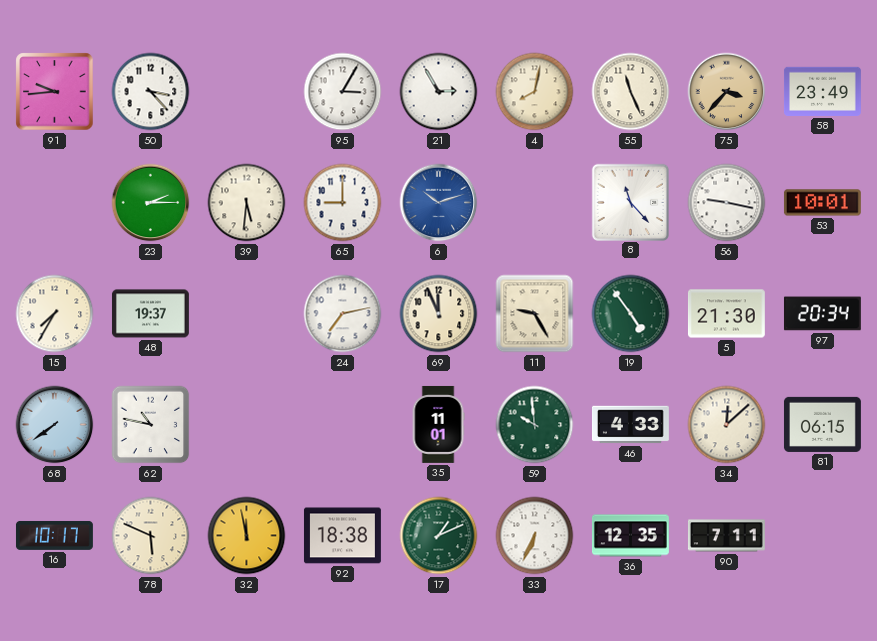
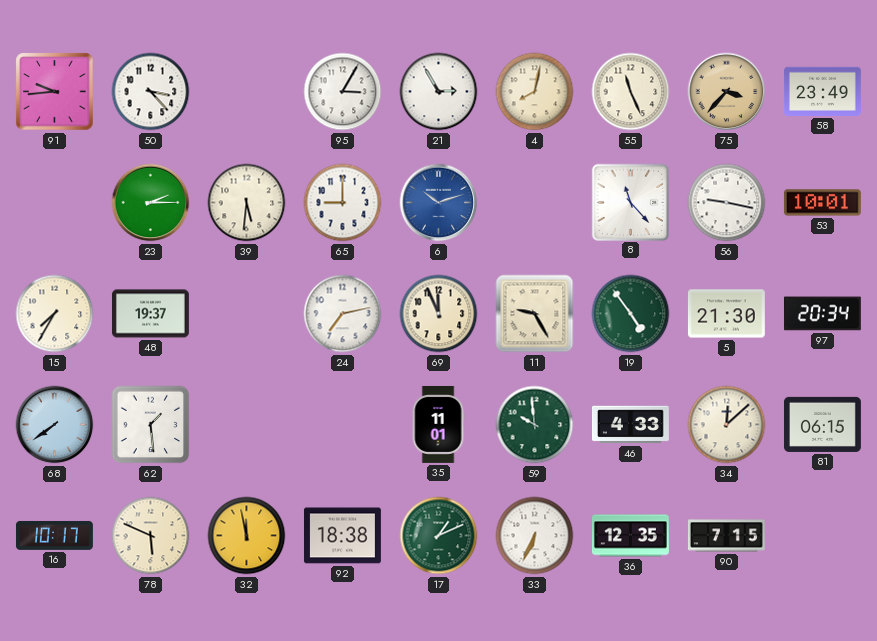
62: 10:47 -> 1:29 (151, 425)
90: 7:11 -> 7:15 (726, 536)
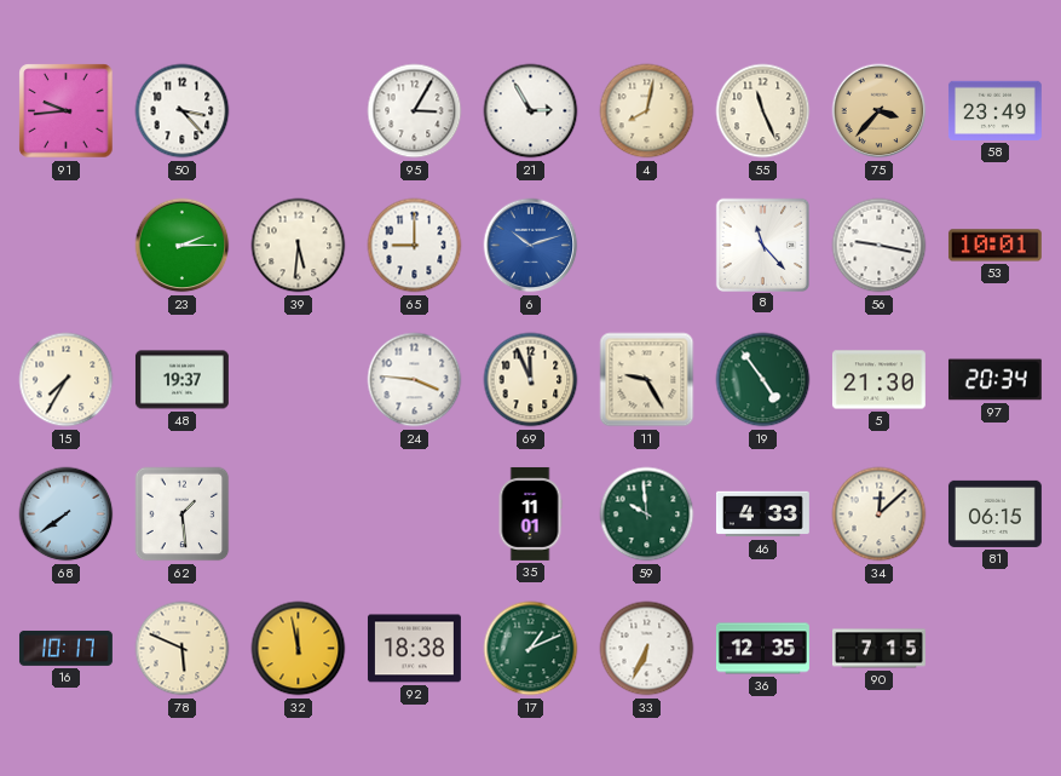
24: 7:13 -> 3:46 (415, 380)
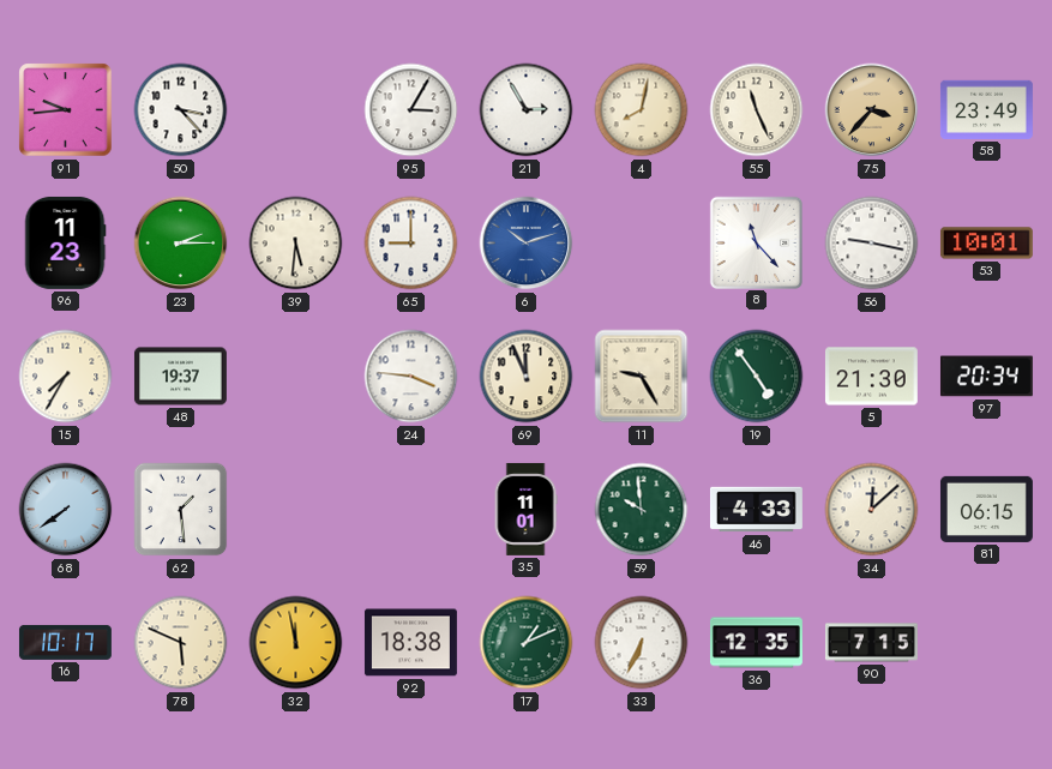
96: none -> 11:23 (65, 242)
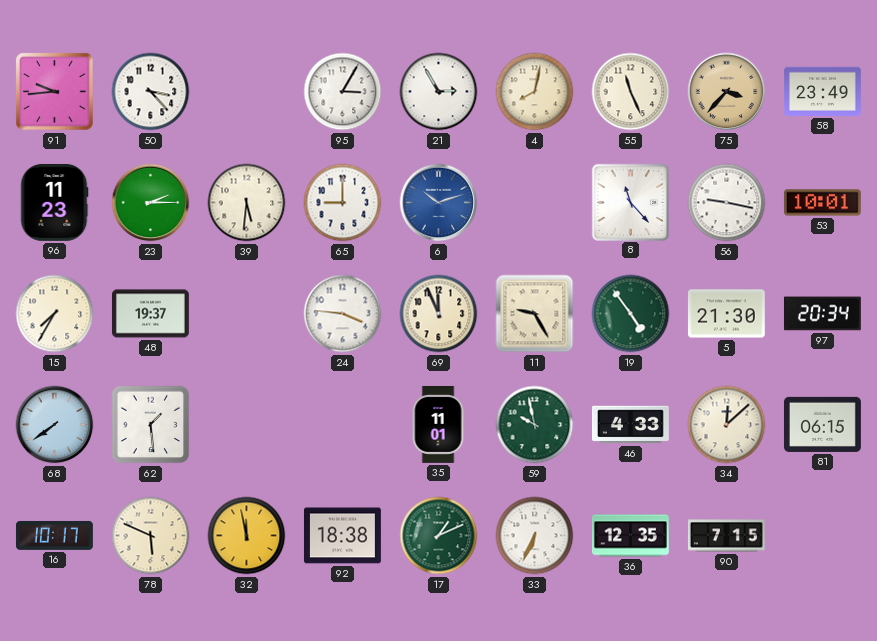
59: 9:59 -> 9:58 (535, 425)
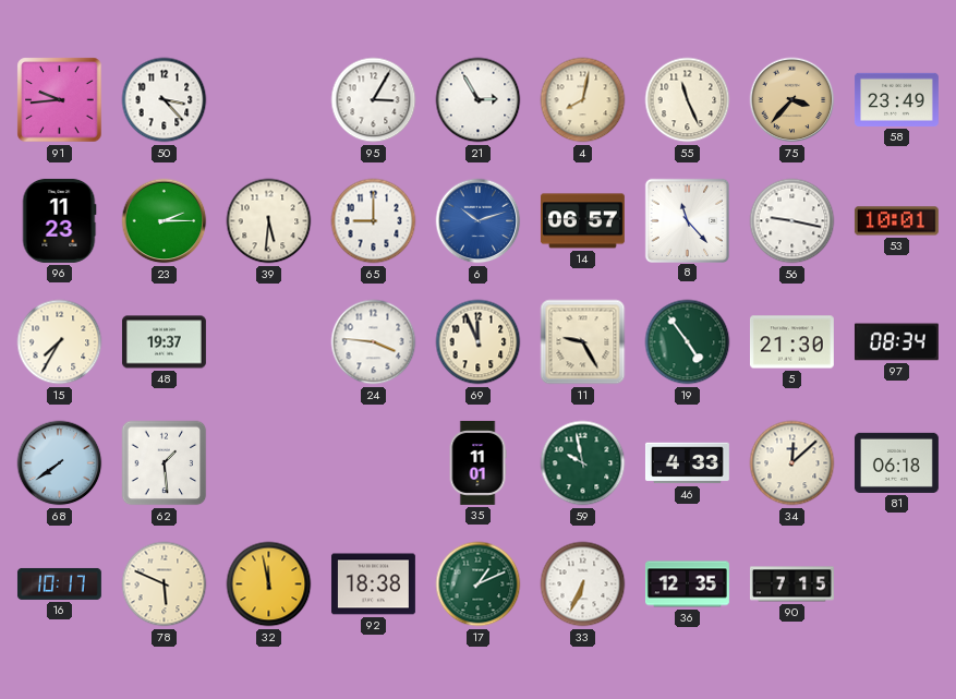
14: none -> 06:57 (582, 221)
97: 20:34 -> 08:34 (896, 342)
81: 06:15 -> 06:18 (896, 462)
